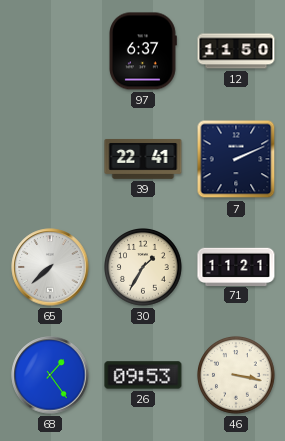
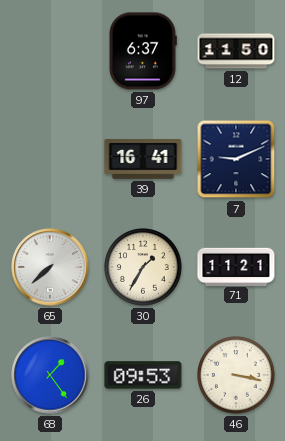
39: 22:41 -> 16:41 (143, 159)
7: 2:11 -> 9:11 (236, 159)
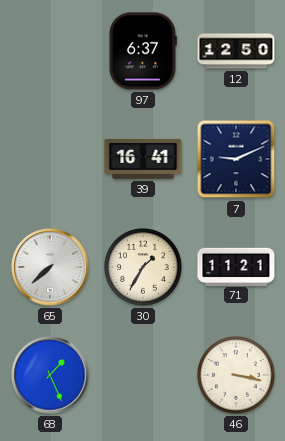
12: 11:50 -> 12:50 (236, 51)
68: 1:24 -> 1:26 (50, 375)
26: 09:53 -> none (143, 375)
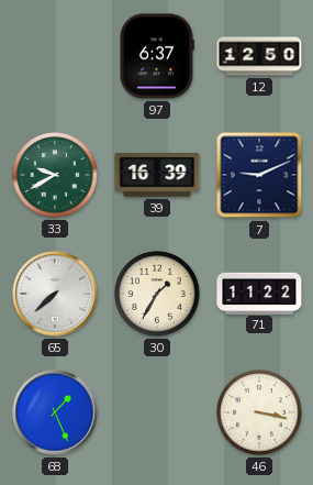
33: none -> 9:40 (56, 176)
39: 16:41 -> 16:39 (157, 175)
71: 11:21 -> 11:22 (259, 293)
